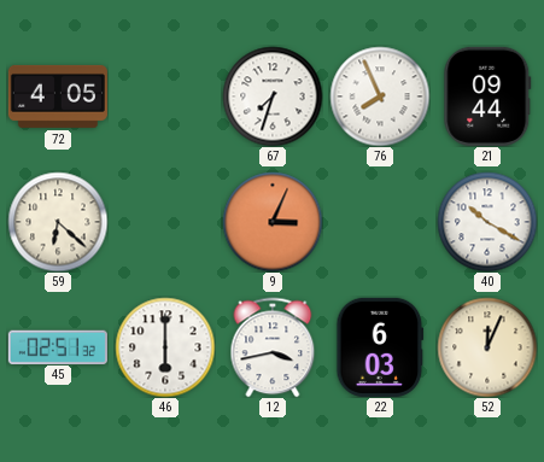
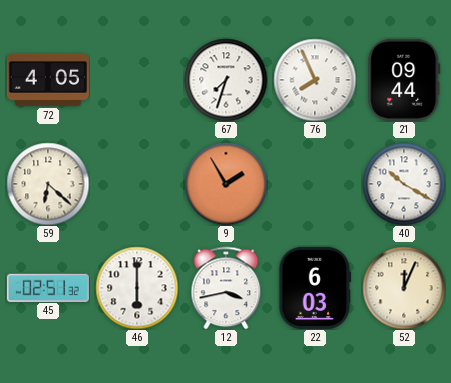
9: 3:04 -> 1:55 (226, 184)
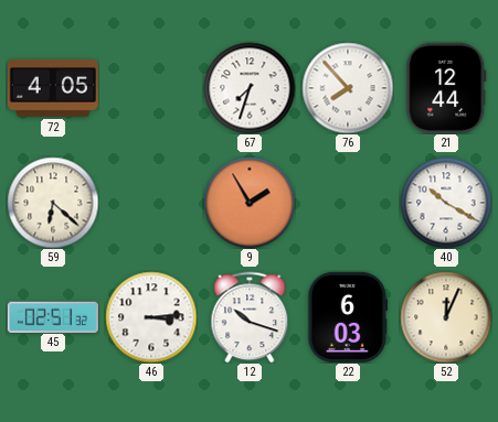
76: 7:56 -> 7:53 (348, 88)
21: 09:44 -> 12:44 (446, 88)
46: 6:00 -> 3:14 (151, 317)
12: 3:43 -> 10:18 (250, 317)
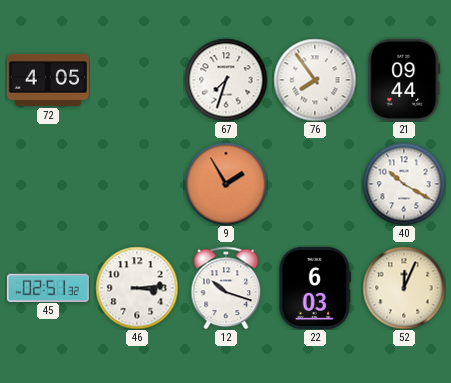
76: 7:53 -> 7:54 (315, 80)
21: 12:44 -> 09:44 (404, 80)
59: 6:22 -> none (53, 203)
